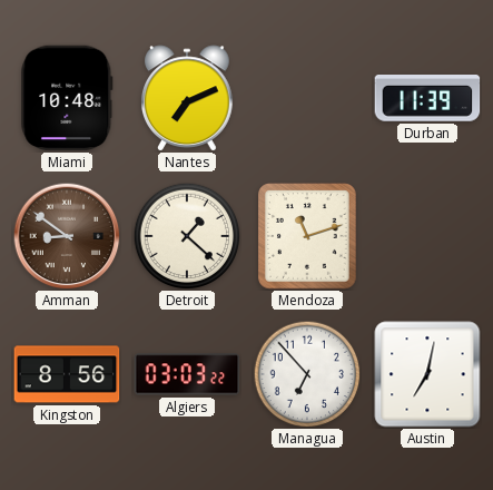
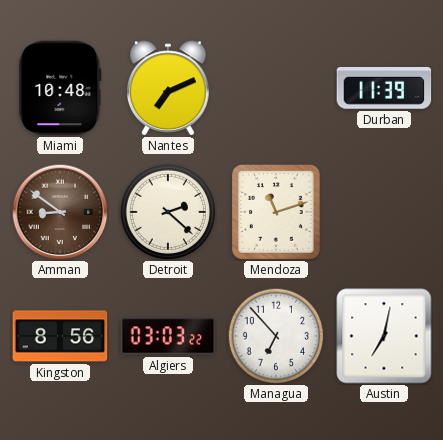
Detroit: 1:22 -> 2:22 (168, 212)
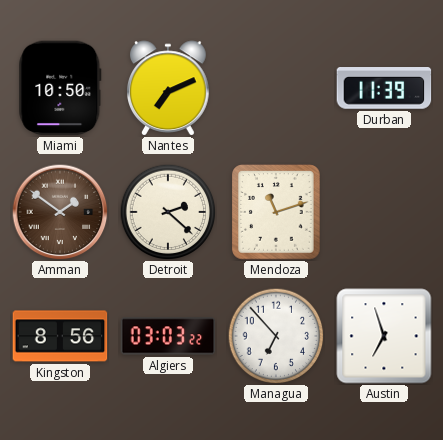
Miami: 10:48 -> 10:50 (60, 88)
Amman: 8:51 -> 1:51 (60, 212)
Austin: 7:02 -> 6:57 (384, 336)
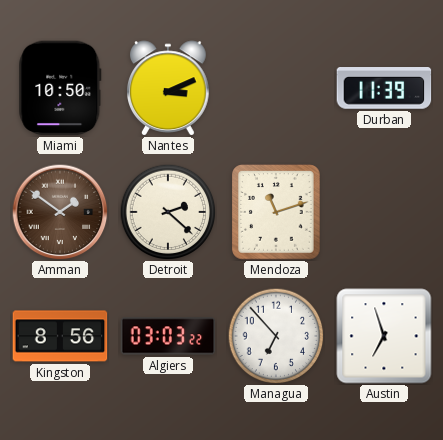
Nantes: 7:11 -> 3:11 (169, 88)
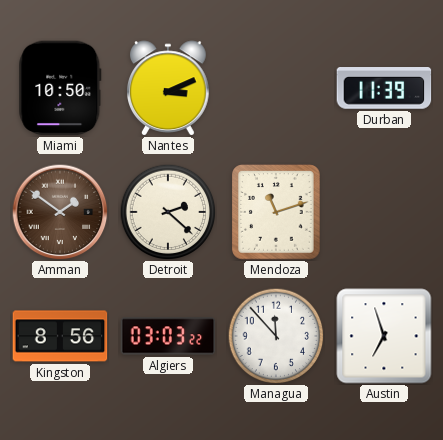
Managua: 6:53 -> 11:53 (276, 336)
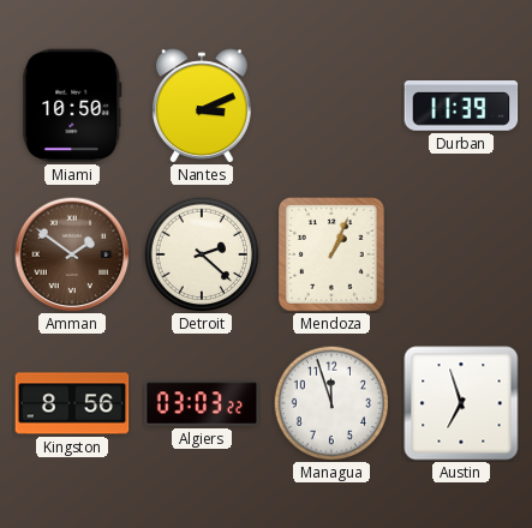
Mendoza: 11:12 -> 1:04 (331, 254)
Managua: 11:53 -> 11:57 (331, 403)
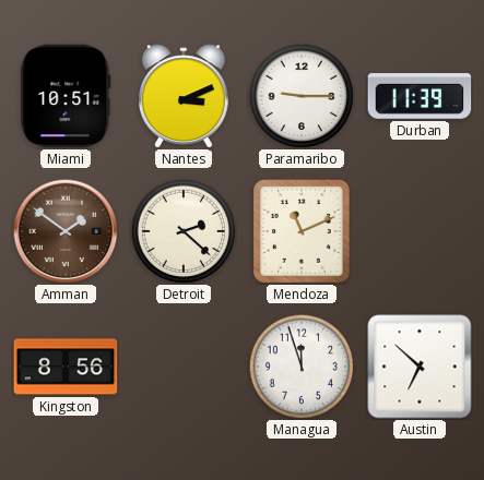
Miami: 10:50 -> 10:51 (66, 96)
Paramaribo: none -> 9:15 (302, 96)
Mendoza: 1:04 -> 11:11 (302, 231)
Algiers: 03:03 -> none (202, 403)
Austin: 6:57 -> 6:52 (420, 367)
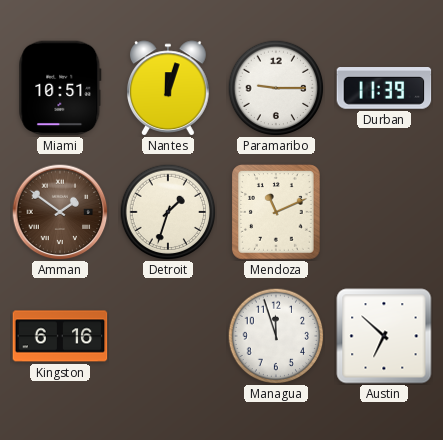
Nantes: 3:11 -> 12:03 (169, 88)
Detroit: 2:22 -> 1:33 (168, 212)
Kingston: 8:56 -> 6:16 (60, 336)
